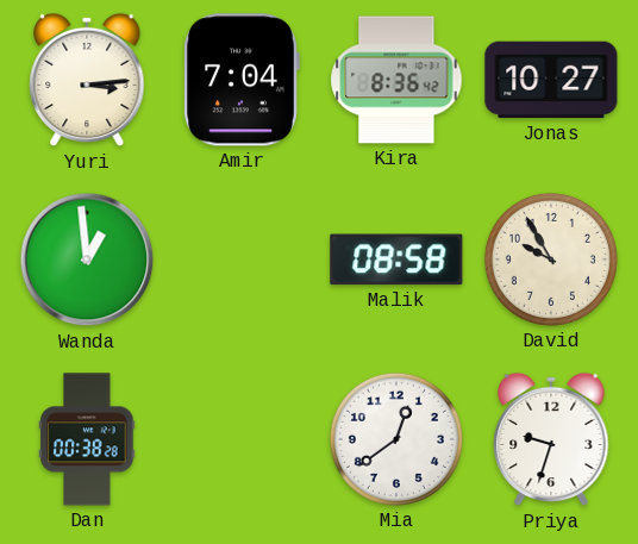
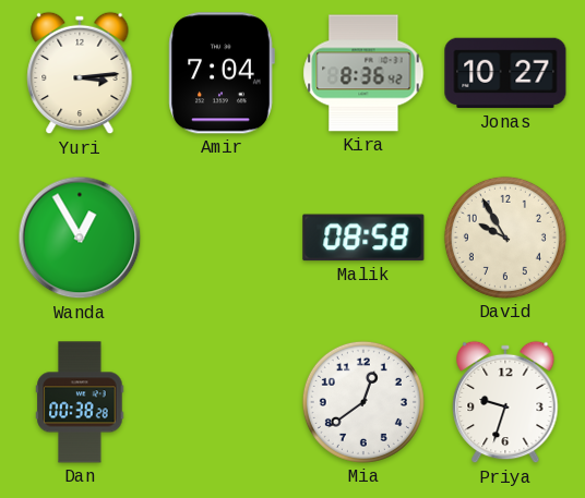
Wanda: 12:59 -> 12:55 (80, 238)
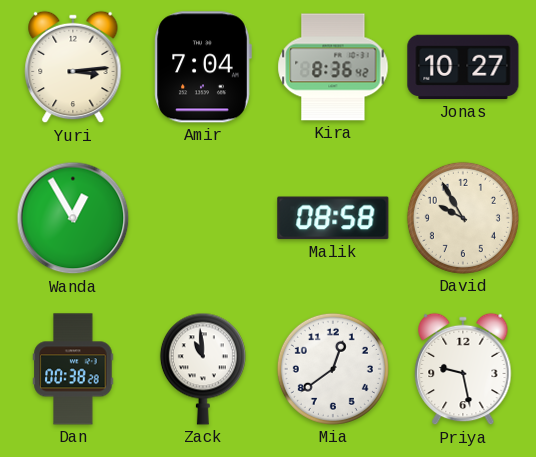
Zack: none -> 10:59 (203, 369)
Priya: 9:33 -> 9:28 (463, 369)
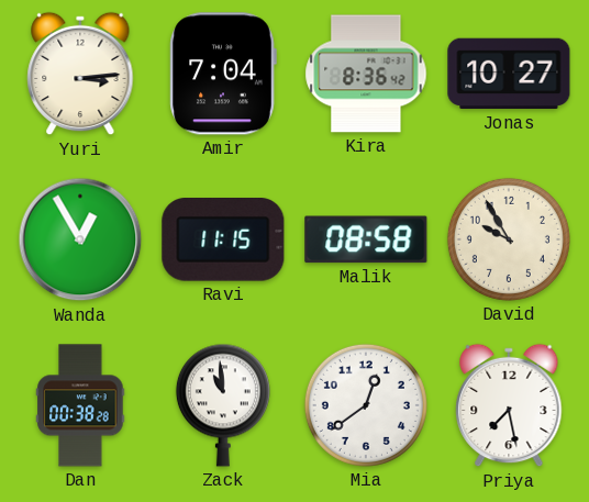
Ravi: none -> 11:15 (223, 239)
Priya: 9:28 -> 7:28 (509, 405)
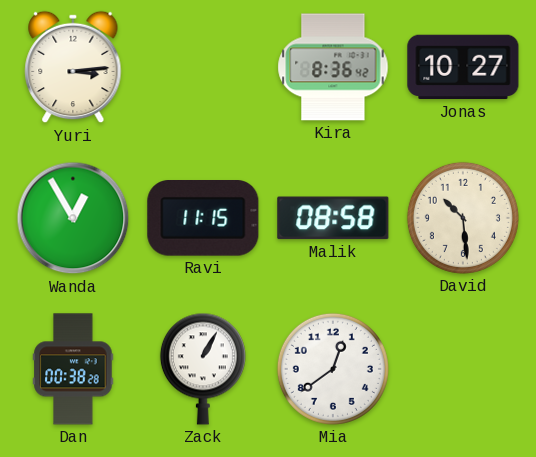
Amir: 7:04 -> none (223, 74)
David: 9:55 -> 10:29 (463, 218)
Zack: 10:59 -> 1:05 (203, 369)
Priya: 7:28 -> none (509, 405)
